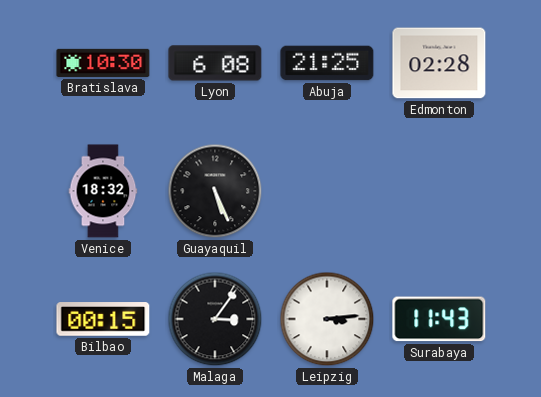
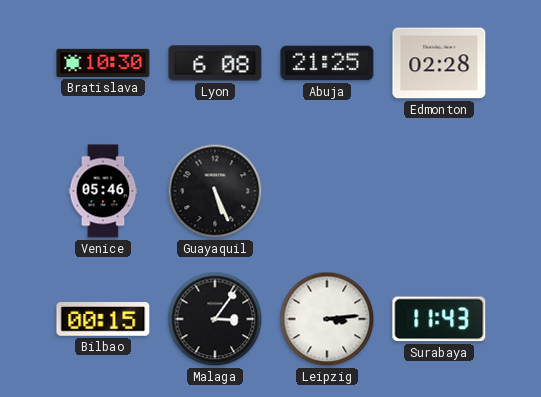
Venice: 18:32 -> 05:46 (103, 191)
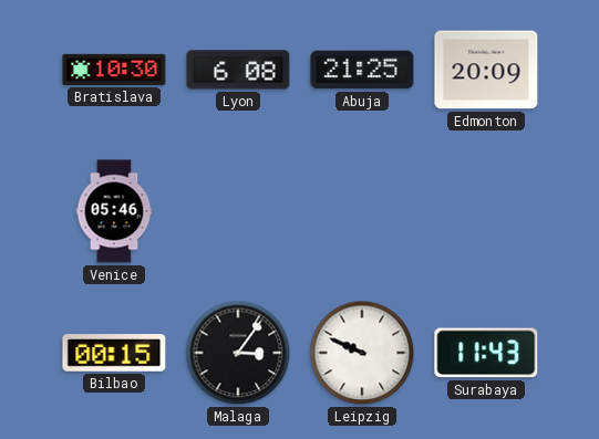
Edmonton: 02:28 -> 20:09 (486, 70)
Guayaquil: 5:26 -> none (215, 191)
Leipzig: 3:14 -> 9:49 (362, 353)
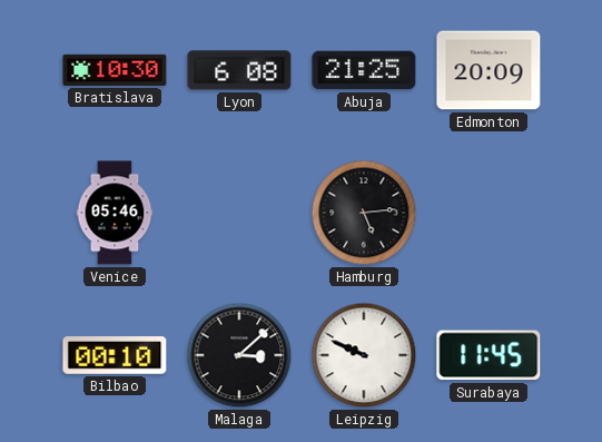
Hamburg: none -> 5:14 (364, 213)
Bilbao: 00:15 -> 00:10 (115, 355)
Malaga: 3:06 -> 3:08 (239, 355)
Surabaya: 11:43 -> 11:45 (488, 355)
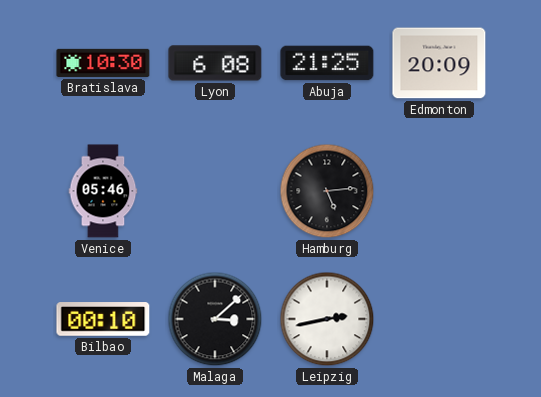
Leipzig: 9:49 -> 2:43 (327, 319)
Surabaya: 11:45 -> none (488, 355)
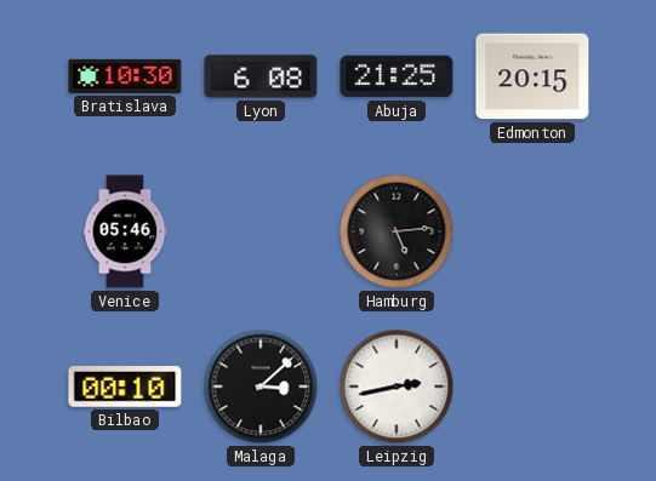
Edmonton: 20:09 -> 20:15 (532, 76)
